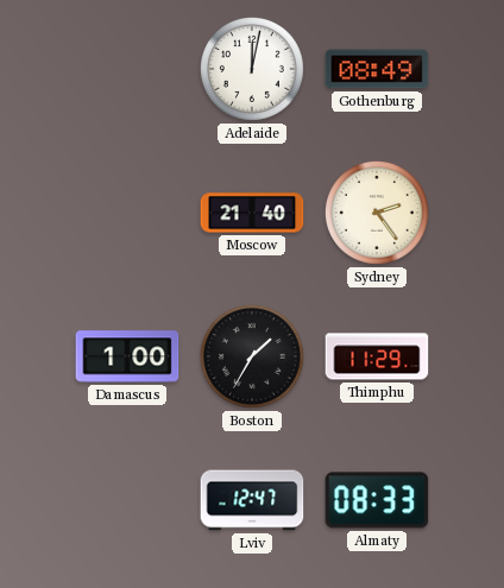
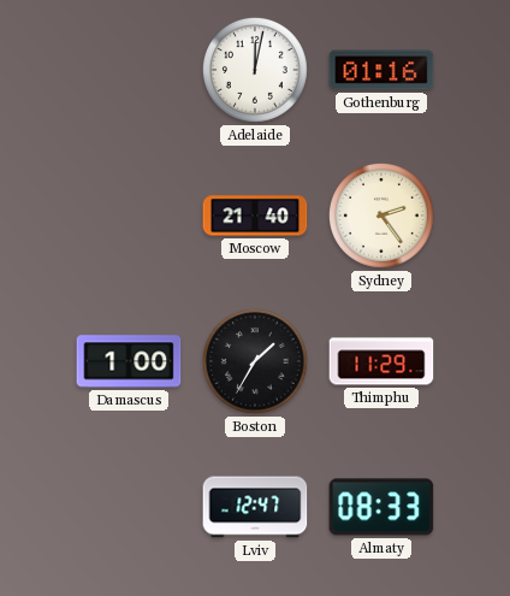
Gothenburg: 08:49 -> 01:16 (381, 70)
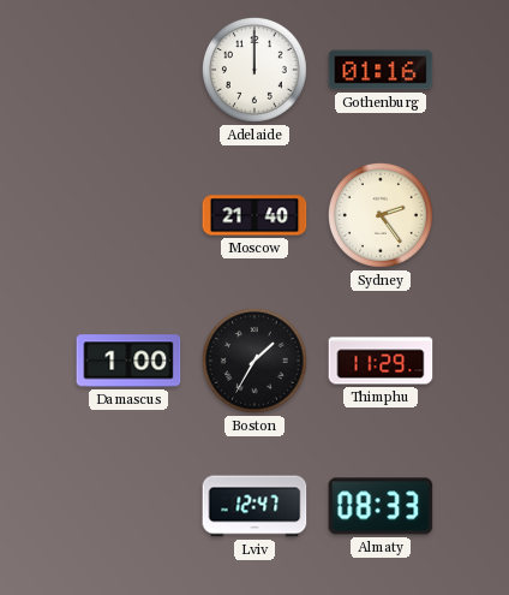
Adelaide: 12:02 -> 12:00 (254, 70)
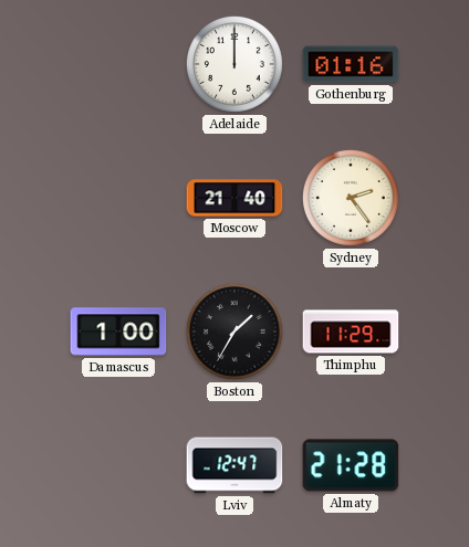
Almaty: 08:33 -> 21:28 (351, 465)
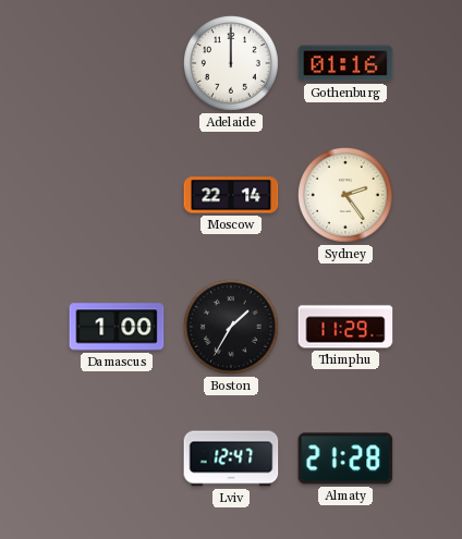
Moscow: 21:40 -> 22:14 (231, 195)
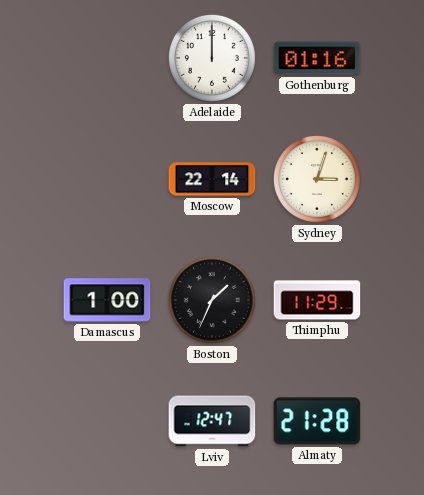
Sydney: 2:24 -> 3:03 (317, 179)
Boston: 1:35 -> 1:34 (212, 300)
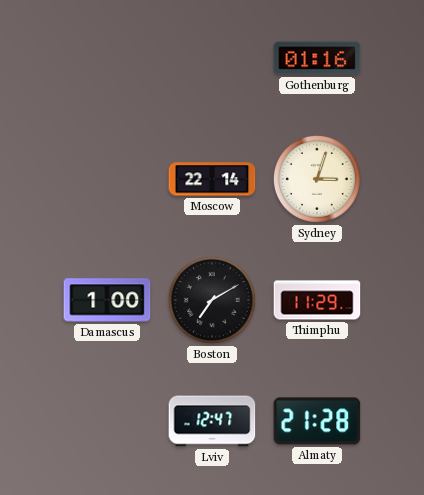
Adelaide: 12:00 -> none (212, 58)
Boston: 1:34 -> 7:10 (212, 300)
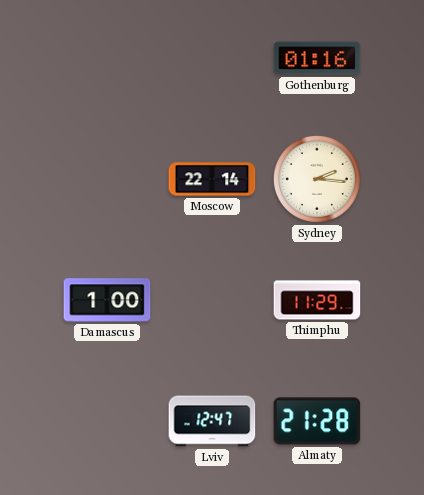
Sydney: 3:03 -> 2:16 (317, 179)
Boston: 7:10 -> none (212, 300)
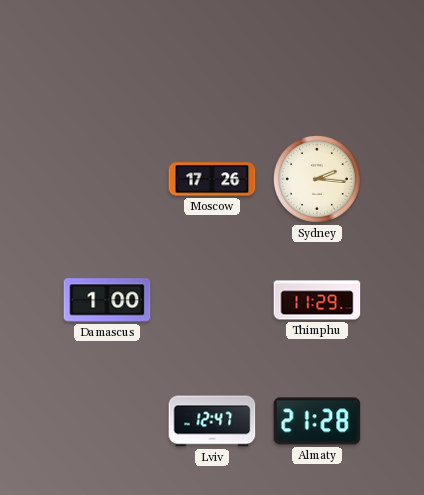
Gothenburg: 01:16 -> none (317, 58)
Moscow: 22:14 -> 17:26 (212, 179)
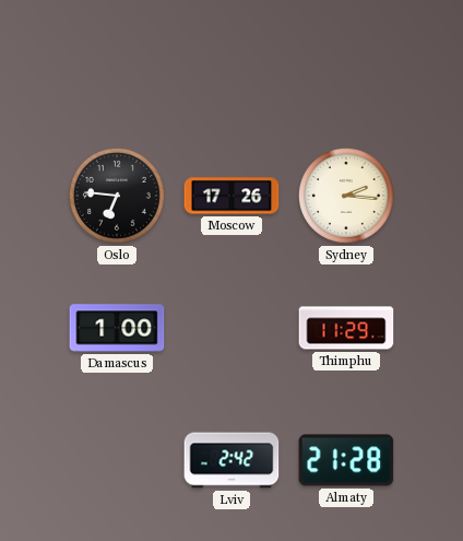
Oslo: none -> 6:46 (117, 196)
Lviv: 12:47 -> 2:42 (231, 460)
